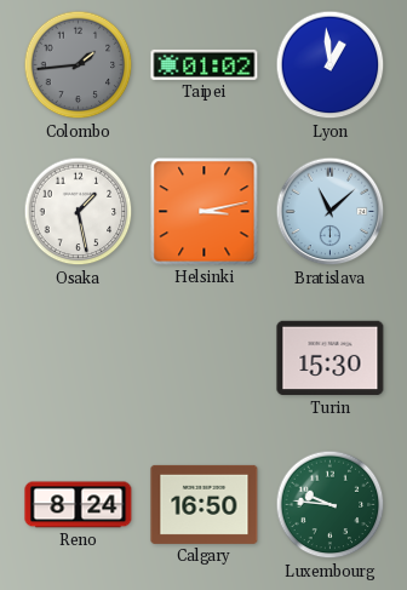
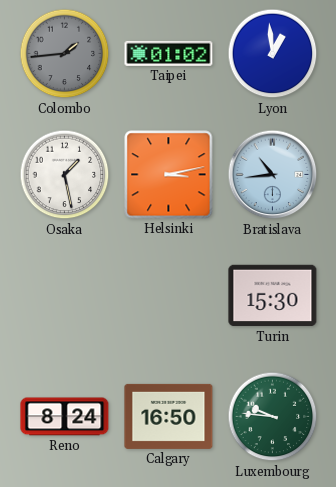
Bratislava: 11:08 -> 10:44 (273, 175)
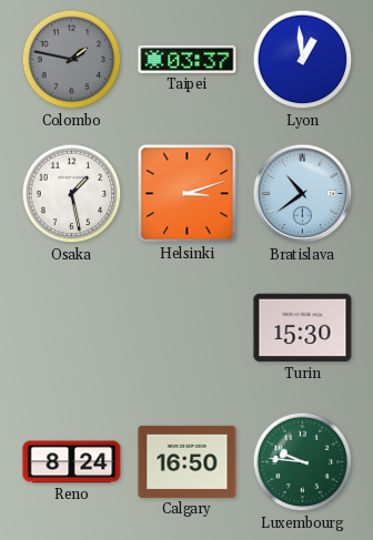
Colombo: 1:44 -> 1:47 (72, 60)
Taipei: 01:02 -> 03:37 (188, 59)
Helsinki: 3:13 -> 3:12 (188, 194)
Bratislava: 10:44 -> 10:39 (303, 194)
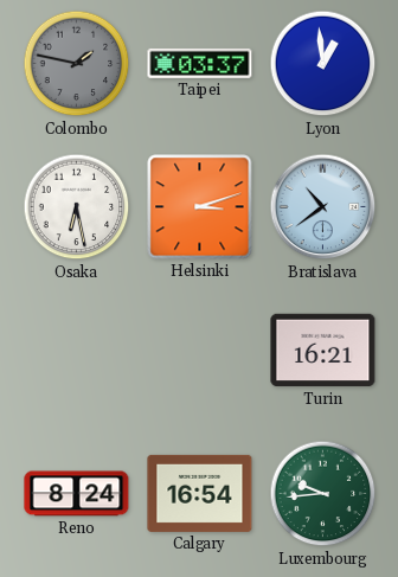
Osaka: 1:28 -> 6:28 (77, 207)
Turin: 15:30 -> 16:21 (323, 351)
Calgary: 16:50 -> 16:54 (200, 493)
Luxembourg: 9:46 -> 9:44 (323, 494)
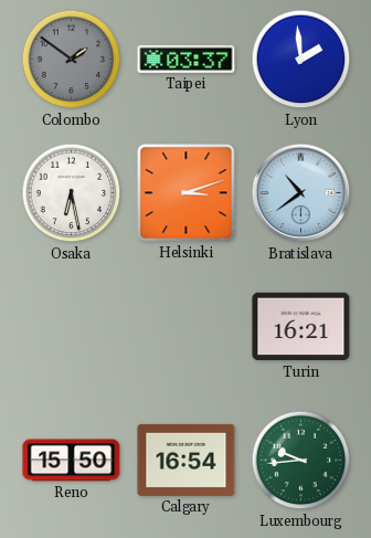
Colombo: 1:47 -> 1:51 (72, 60)
Lyon: 12:59 -> 1:59 (301, 60)
Reno: 8:24 -> 15:50 (72, 461)
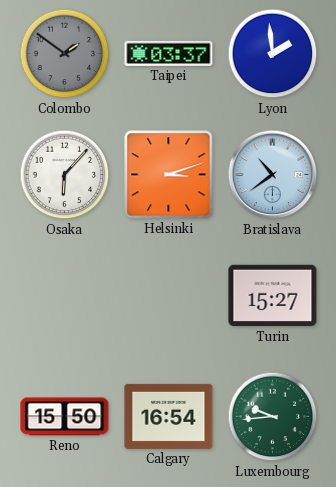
Osaka: 6:28 -> 6:07 (65, 175)
Turin: 16:21 -> 15:27 (273, 296)
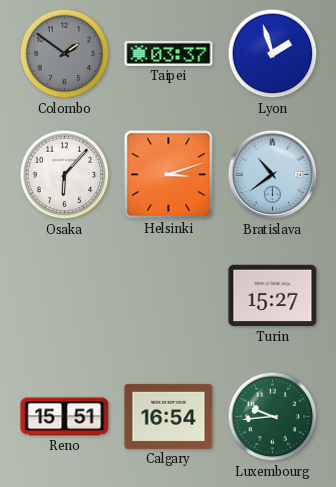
Lyon: 1:59 -> 1:57 (273, 54)
Reno: 15:50 -> 15:51 (65, 417)
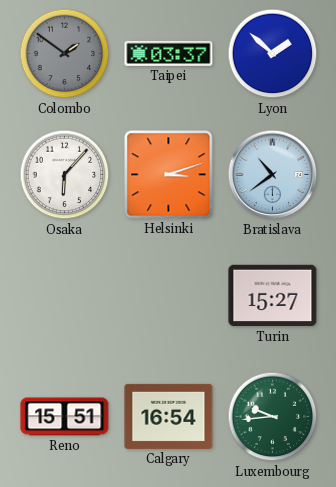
Lyon: 1:57 -> 1:52 (273, 54)
